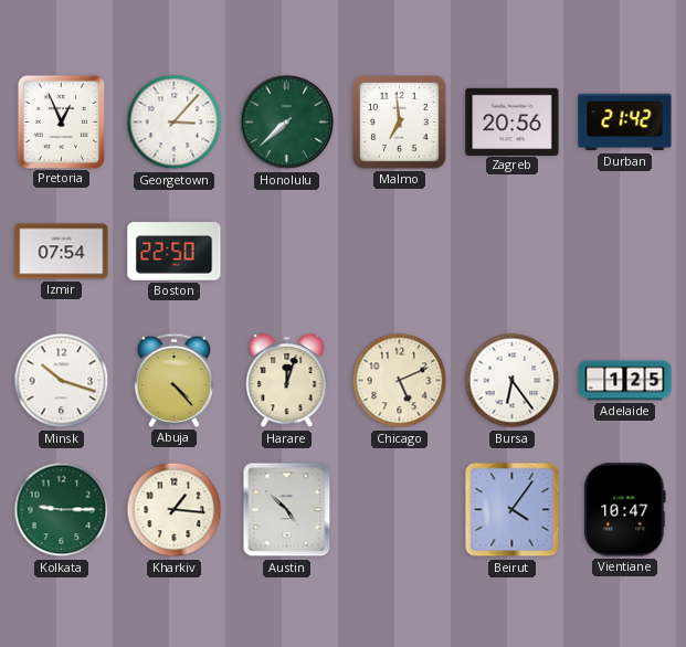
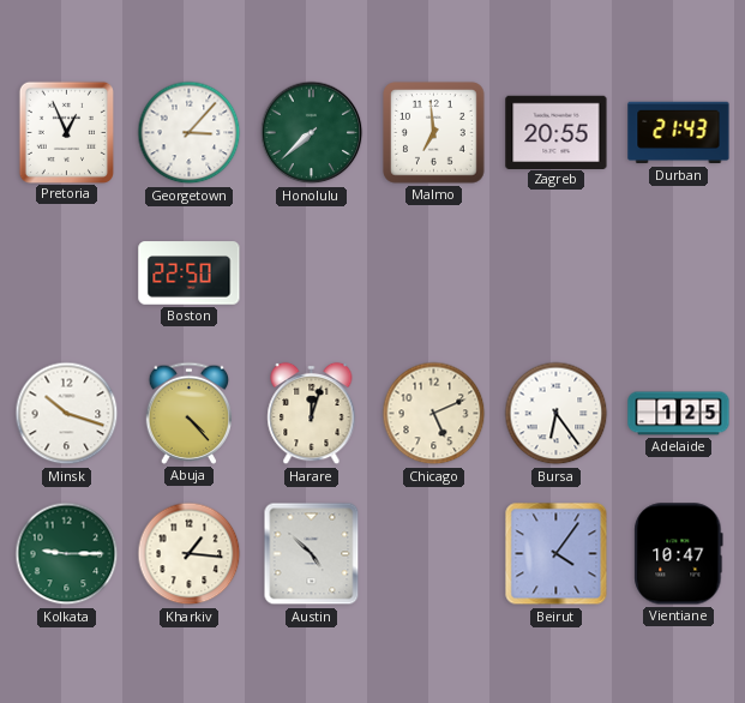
Zagreb: 20:56 -> 20:55 (557, 132)
Durban: 21:42 -> 21:43 (679, 133)
Izmir: 07:54 -> none (62, 252)
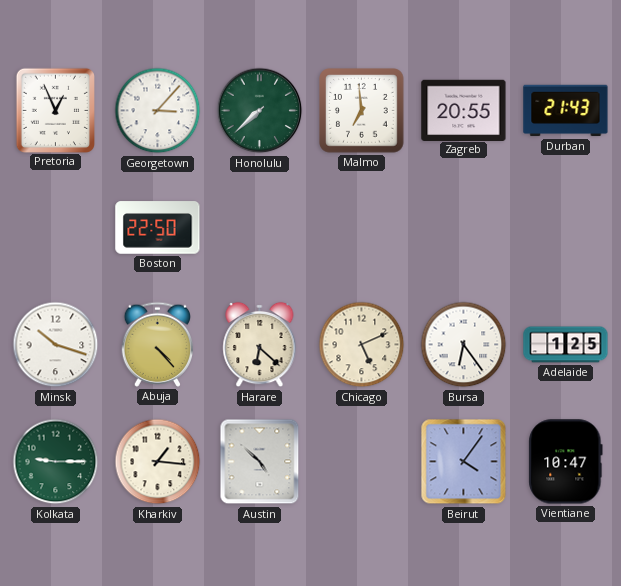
Harare: 12:03 -> 6:22 (260, 345)
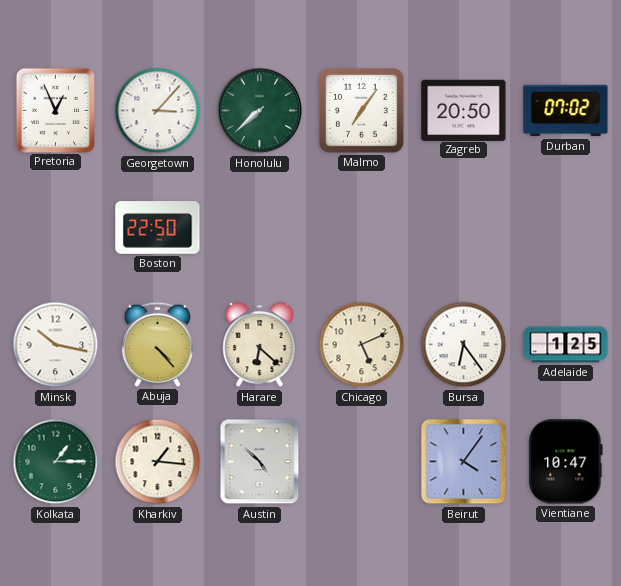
Malmo: 6:59 -> 7:06 (362, 111)
Zagreb: 20:55 -> 20:50 (464, 110)
Durban: 21:43 -> 07:02 (566, 111)
Minsk: 10:18 -> 10:17 (56, 345)
Kolkata: 9:15 -> 1:15 (56, 462)
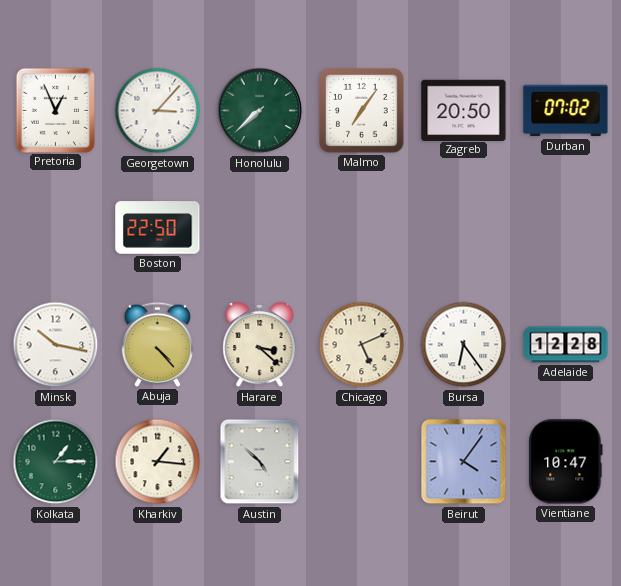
Harare: 6:22 -> 3:22 (260, 345)
Adelaide: 1:25 -> 12:28 (566, 345)
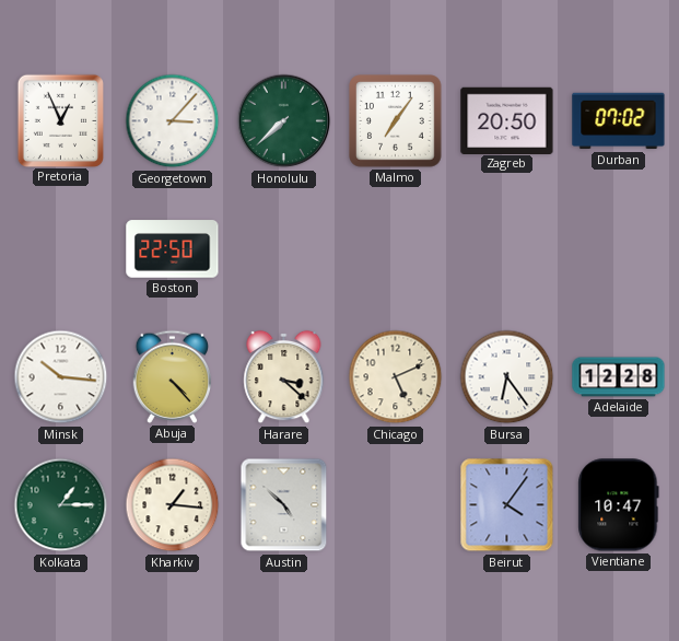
Minsk: 10:17 -> 10:16 (61, 377)
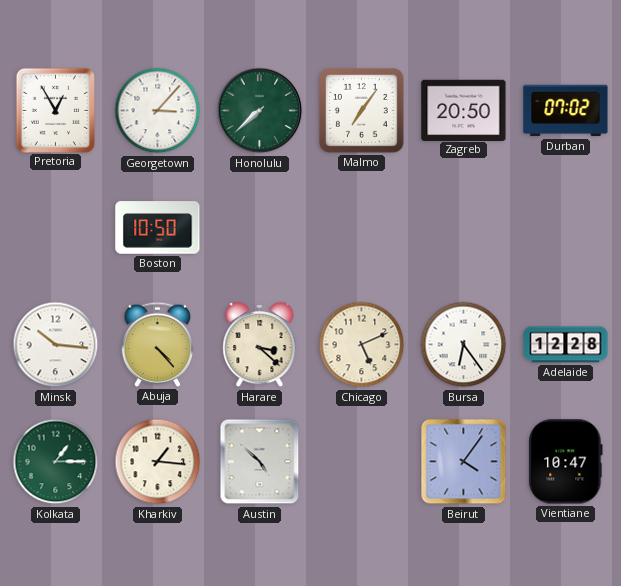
Pretoria: 12:56 -> 12:55 (55, 110)
Boston: 22:50 -> 10:50 (158, 228)
